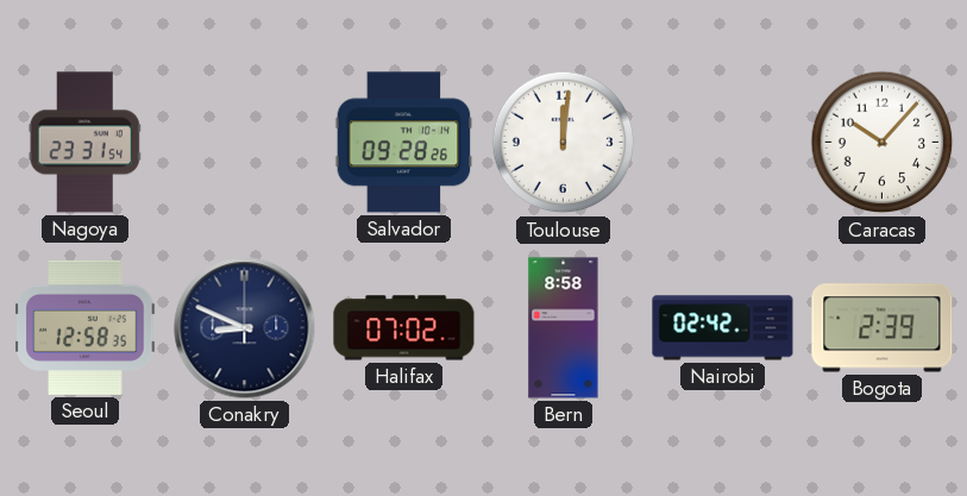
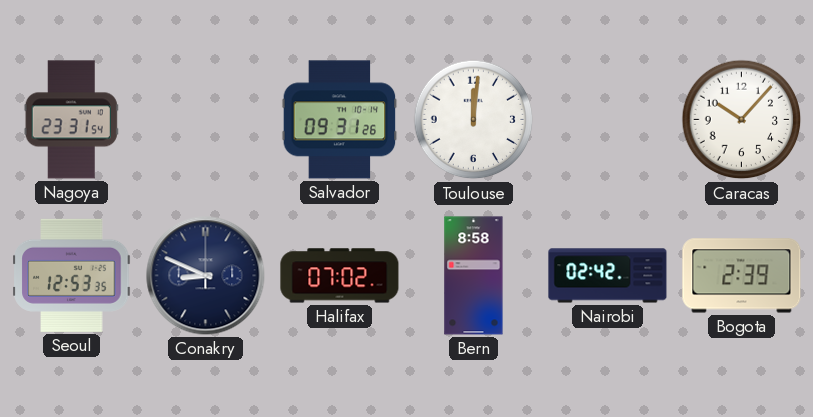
Salvador: 09:28 -> 09:31 (340, 120)
Seoul: 12:58 -> 12:53 (72, 275)
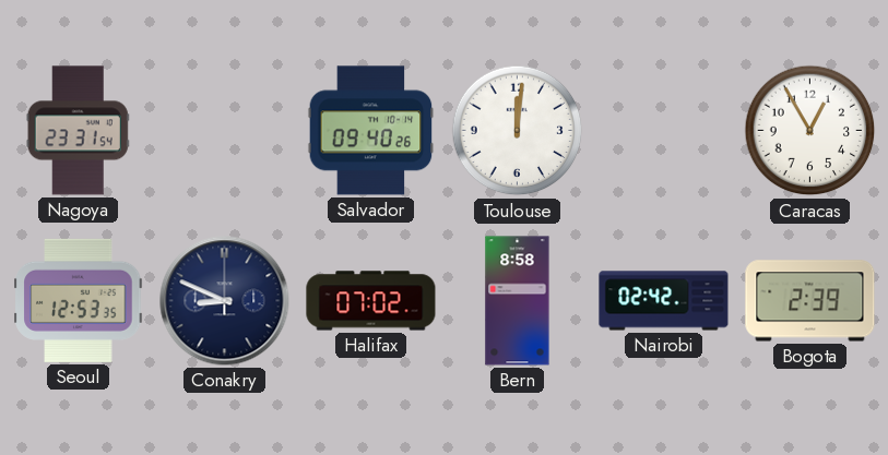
Salvador: 09:31 -> 09:40 (371, 131)
Caracas: 10:07 -> 12:55 (810, 131)
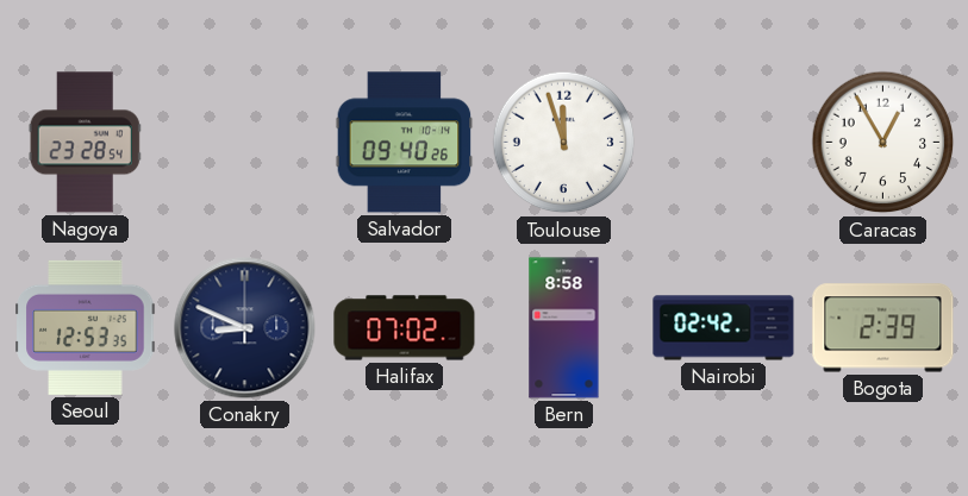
Nagoya: 23:31 -> 23:28 (85, 143)
Toulouse: 12:01 -> 11:57 (564, 143)
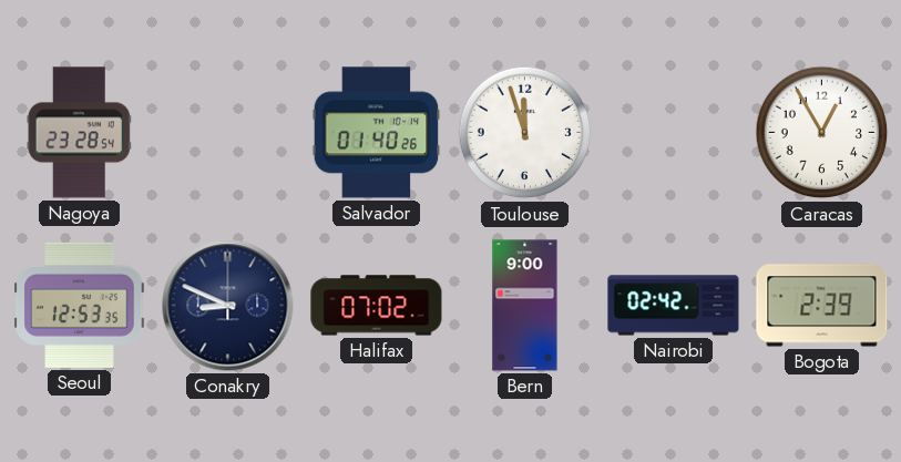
Salvador: 09:40 -> 01:40 (377, 133)
Bern: 8:58 -> 9:00 (525, 306)
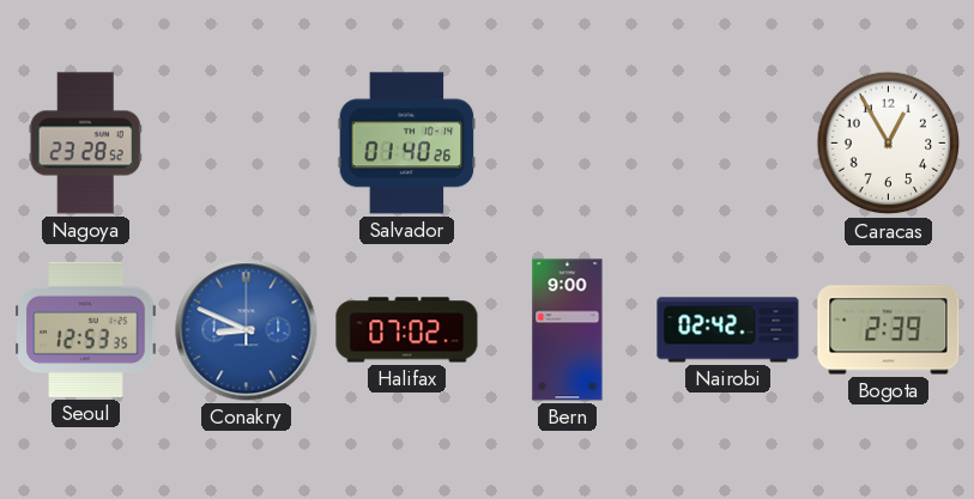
Nagoya: 23:28:54 -> 23:28:52 (85, 144)
Toulouse: 11:57 -> none (525, 133)
Conakry dial: navy -> blue (247, 330)
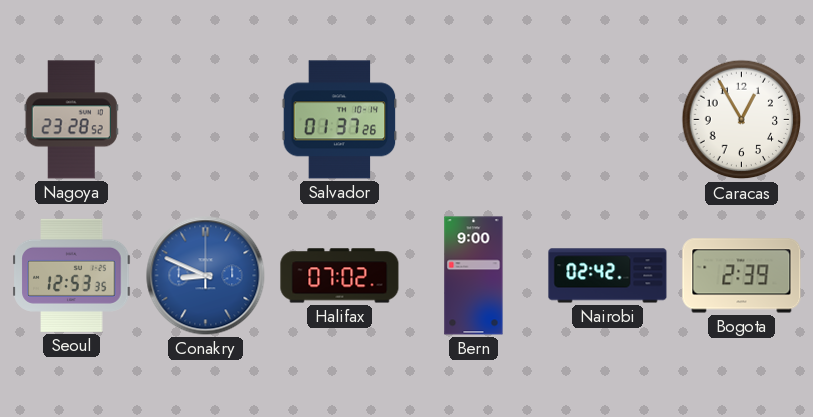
Salvador: 01:40 -> 01:37 (340, 120)
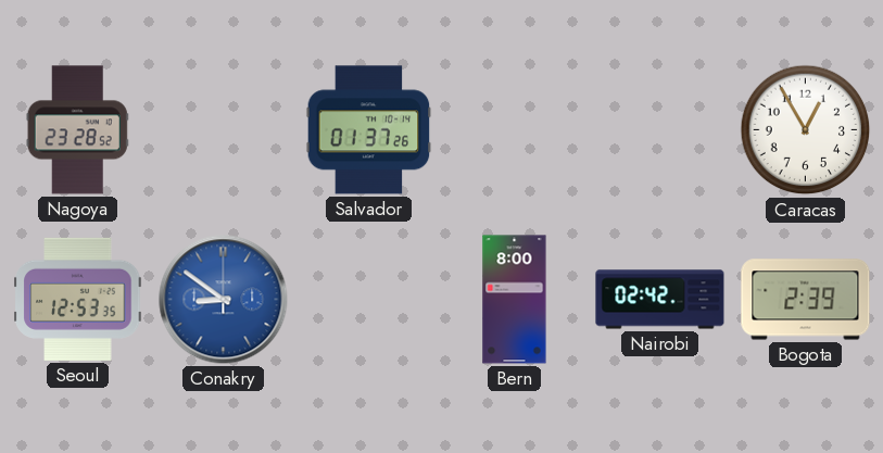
Conakry: 8:49 -> 8:51 (224, 300)
Halifax: 07:02 -> none (340, 276)
Bern: 9:00 -> 8:00 (515, 300)
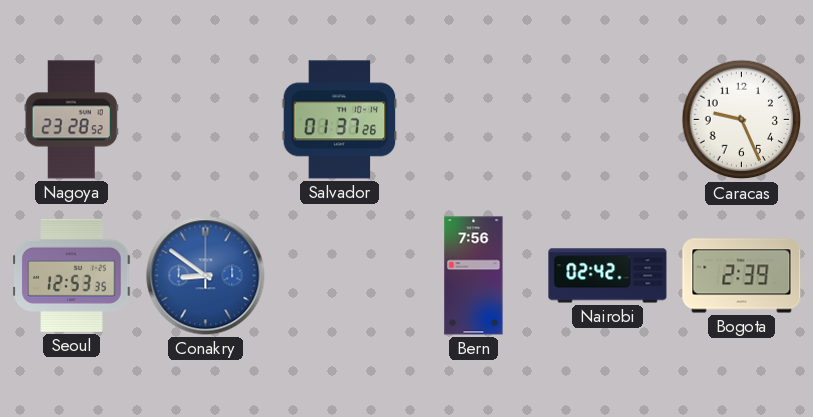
Caracas: 12:55 -> 9:26 (742, 120)
Bern: 8:00 -> 7:56 (474, 276)
